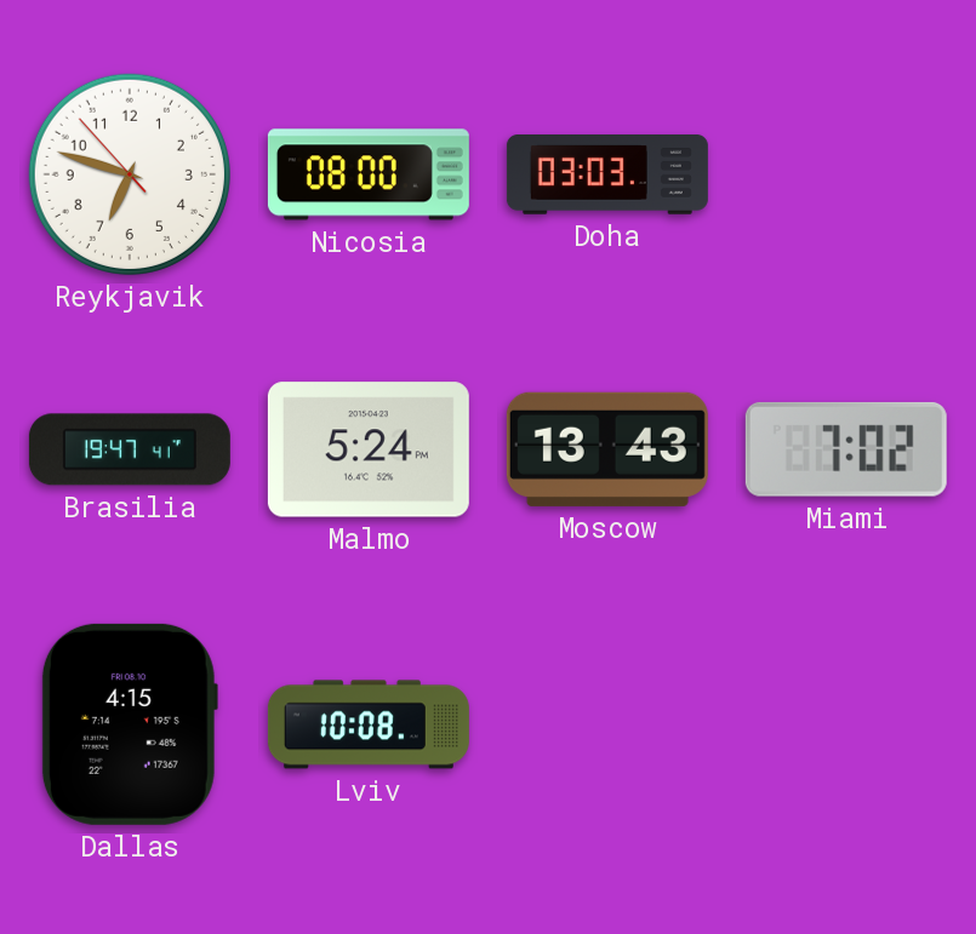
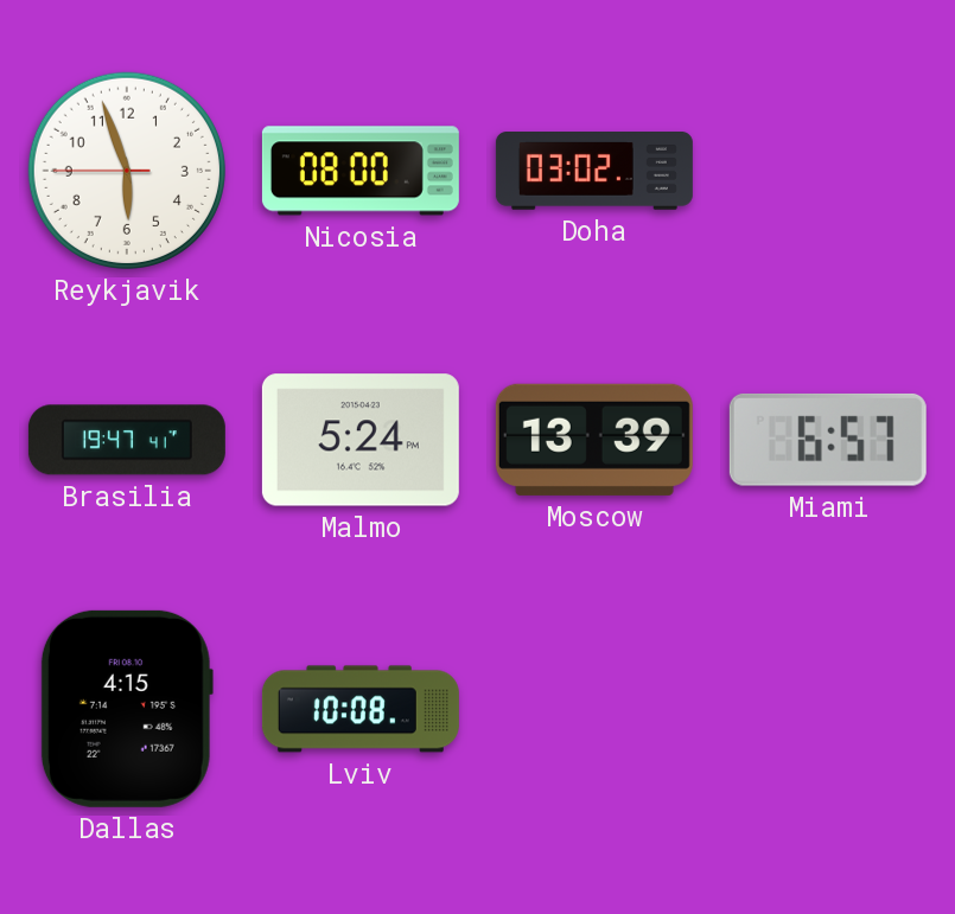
Reykjavik: 6:47 -> 5:56 (127, 171)
Doha: 03:03 -> 03:02 (594, 172)
Moscow: 13:43 -> 13:39 (594, 440)
Miami: 7:02 -> 6:57 (828, 440)
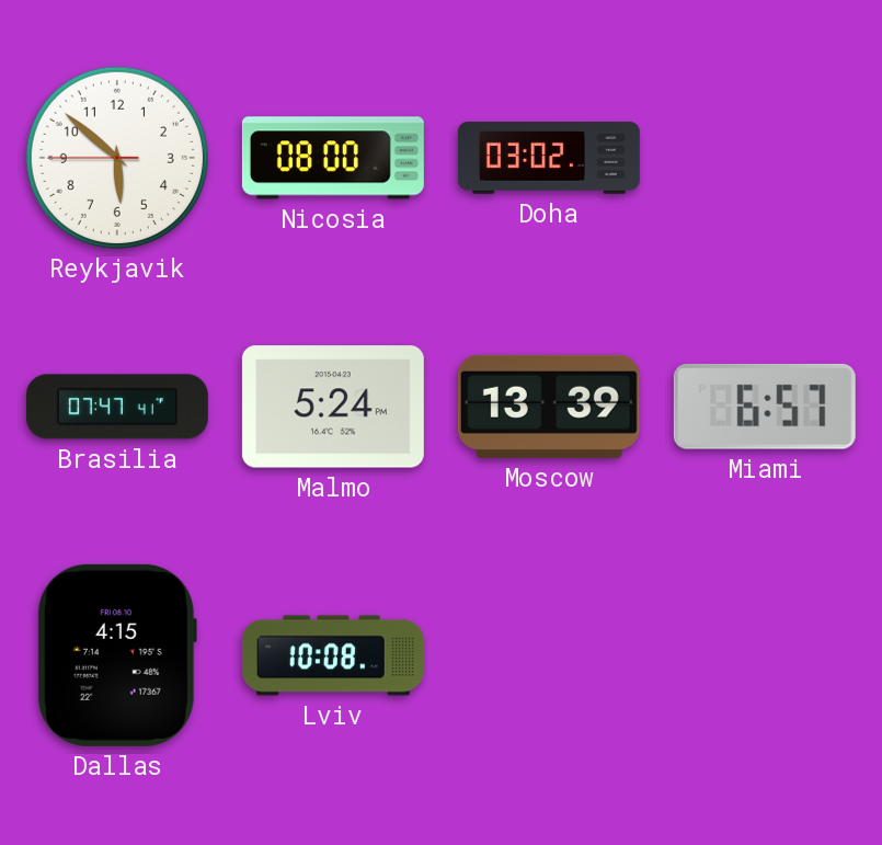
Reykjavik: 5:56 -> 5:51 (117, 158)
Brasilia: 19:47 -> 07:47 (117, 407)
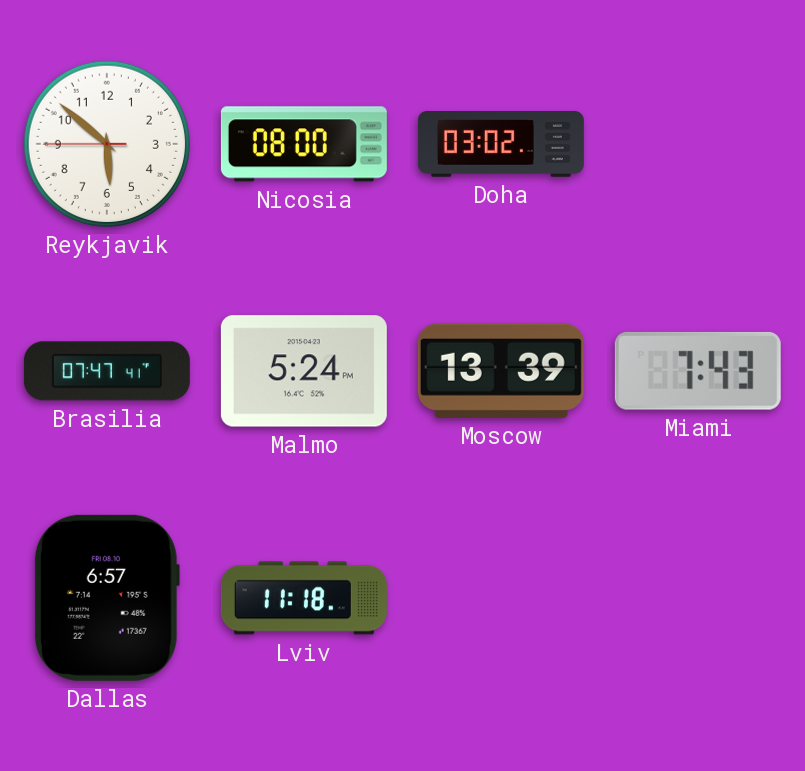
Miami: 6:57 -> 7:43 (698, 371)
Dallas: 4:15 -> 6:57 (107, 598)
Lviv: 10:08 -> 11:18 (304, 598)
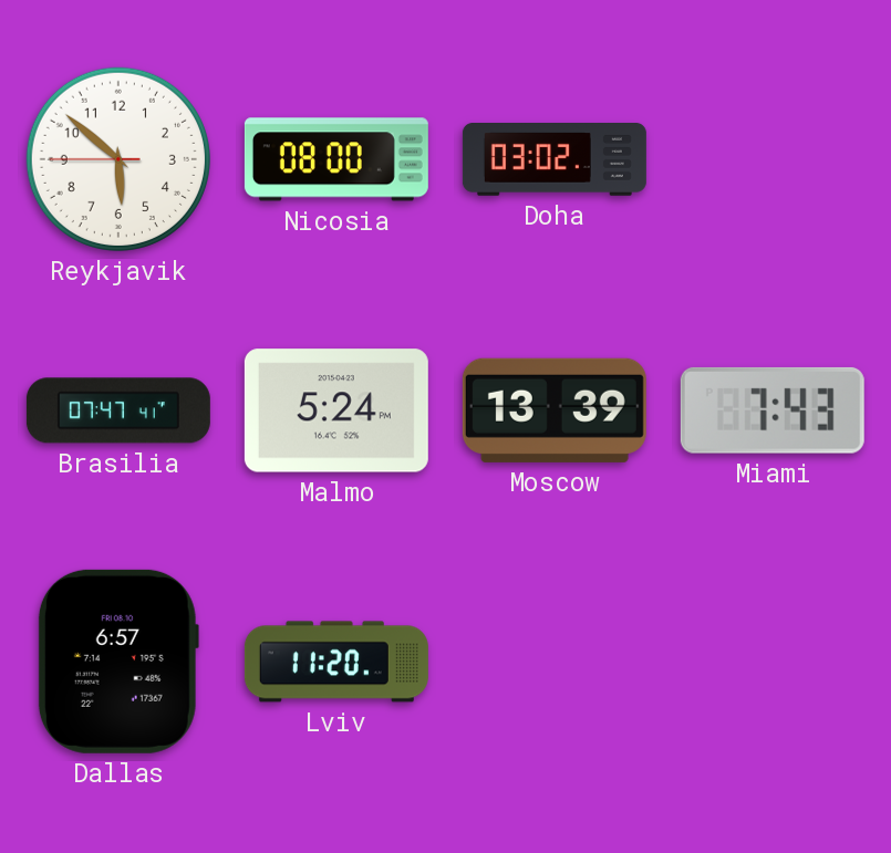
Lviv: 11:18 -> 11:20 (336, 662)
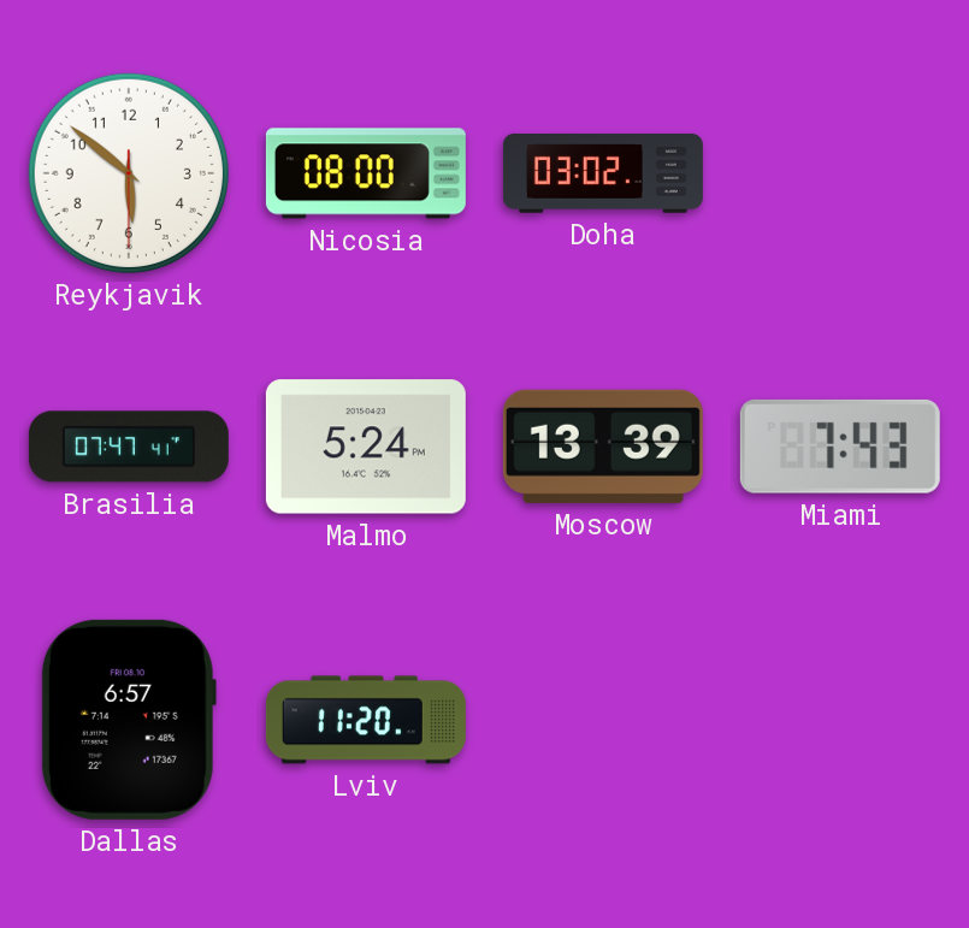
Reykjavik: 5:51:45 -> 5:51:30 (129, 173)
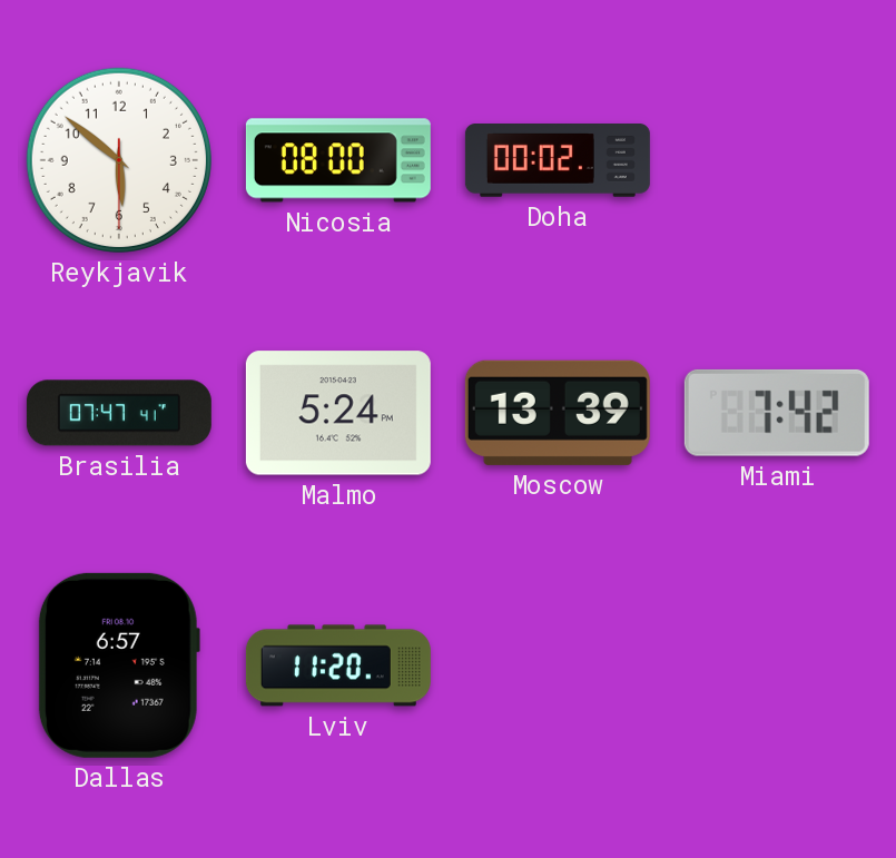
Doha: 03:02 -> 00:02 (558, 161)
Miami: 7:43 -> 7:42 (777, 413)
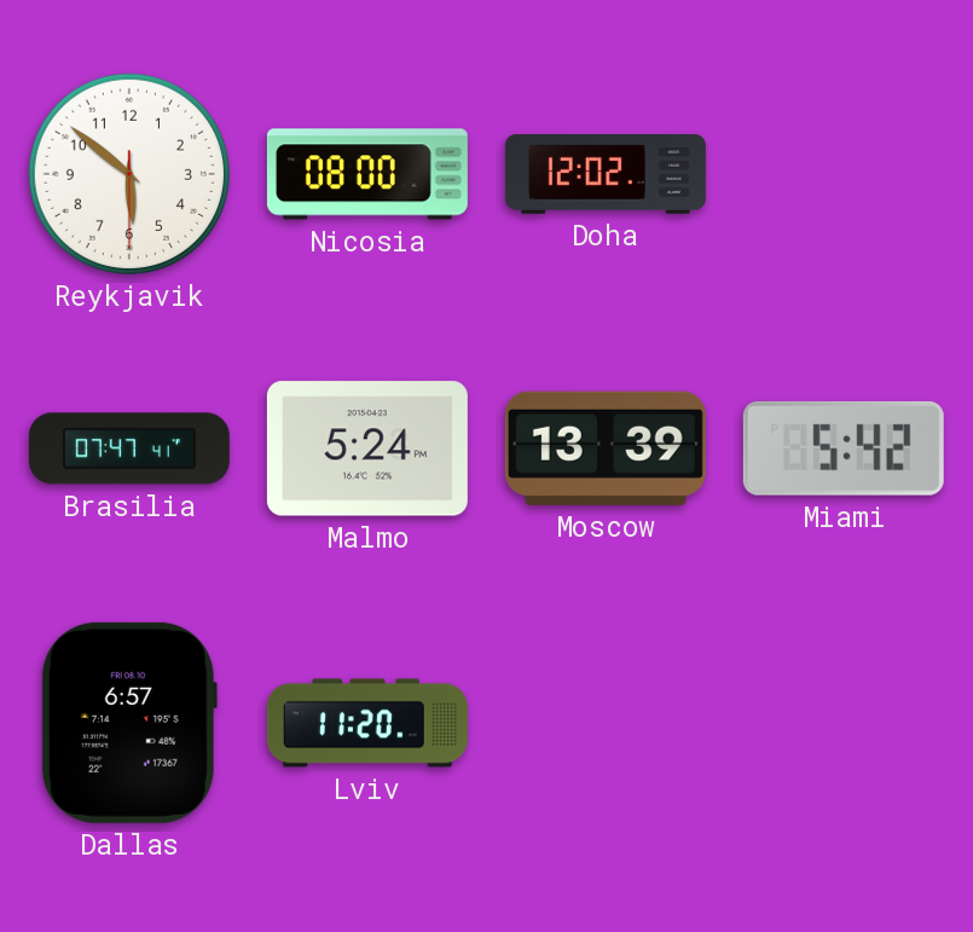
Doha: 00:02 -> 12:02 (606, 175)
Miami: 7:42 -> 5:42 (844, 448)
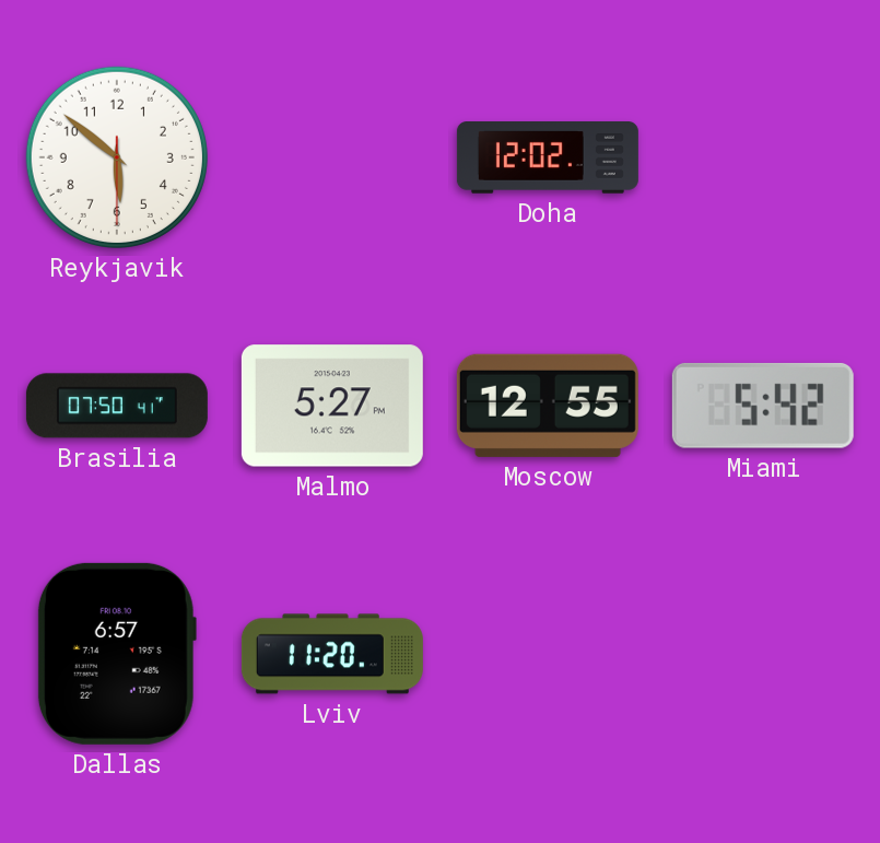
Nicosia: 08:00 -> none (367, 174)
Brasilia: 07:47 -> 07:50 (117, 406)
Malmo: 5:24 -> 5:27 (332, 406)
Moscow: 13:39 -> 12:55 (548, 406)
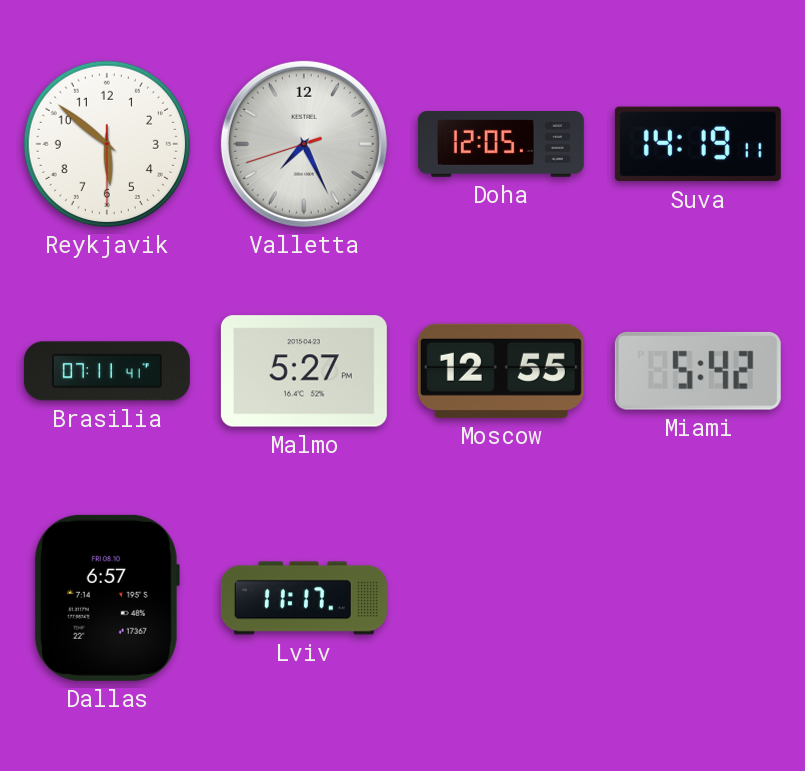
Valletta: none -> 7:25 (304, 144)
Doha: 12:02 -> 12:05 (501, 145)
Suva: none -> 14:19 (698, 144)
Brasilia: 07:50 -> 07:11 (107, 371)
Lviv: 11:20 -> 11:17 (304, 598)
